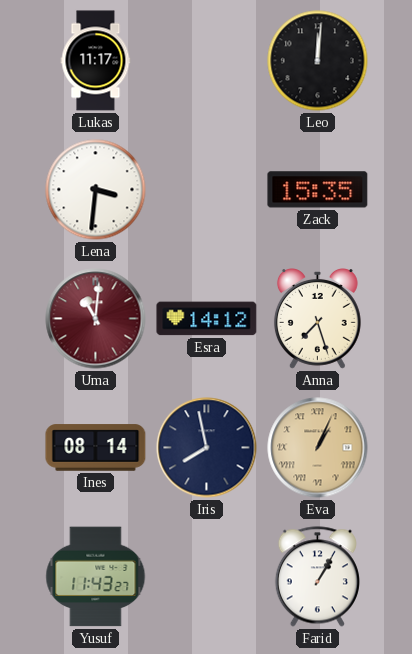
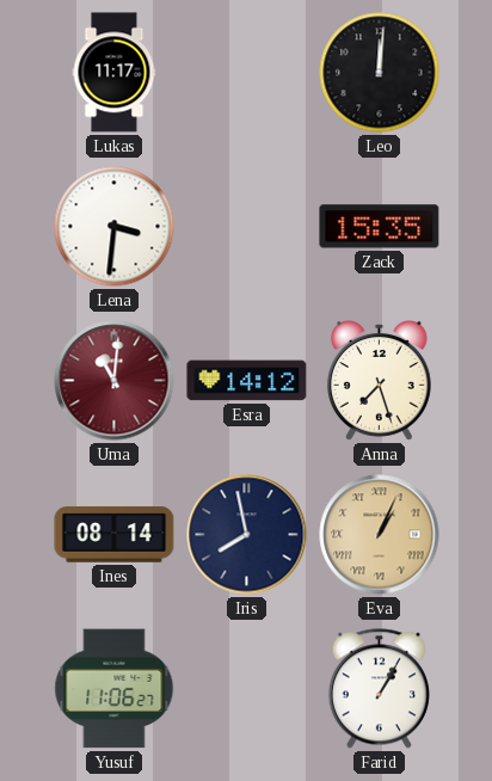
Yusuf: 11:43 -> 11:06 (115, 689)
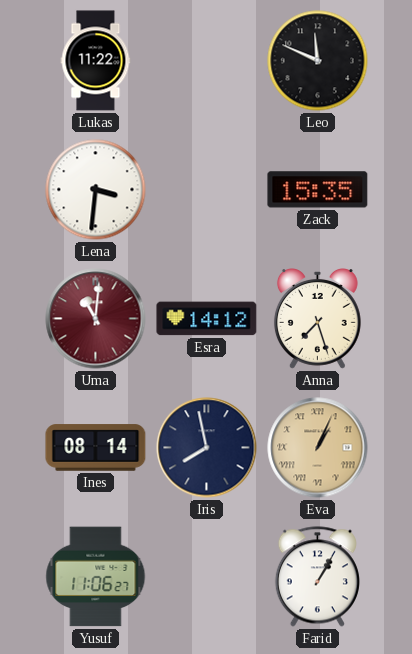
Lukas: 11:17 -> 11:22 (96, 61)
Leo: 12:01 -> 11:49 (318, 61)
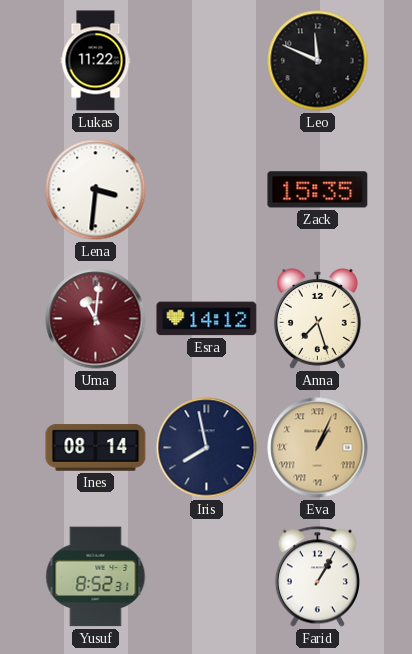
Yusuf: 11:06 -> 8:52 (96, 577)
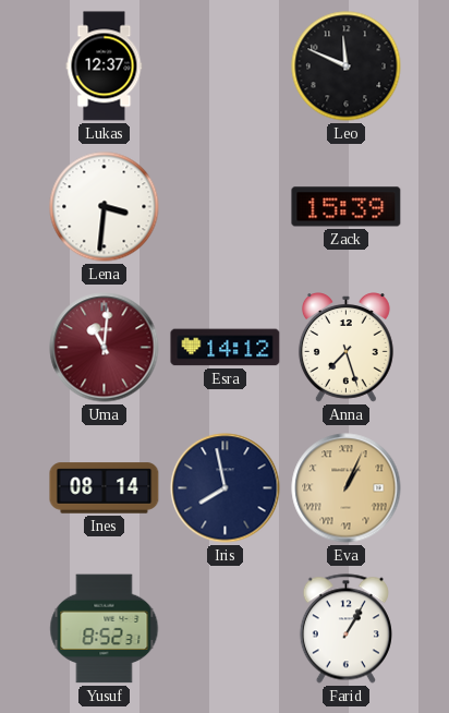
Lukas: 11:22 -> 12:37 (105, 67)
Zack: 15:35 -> 15:39 (347, 207)
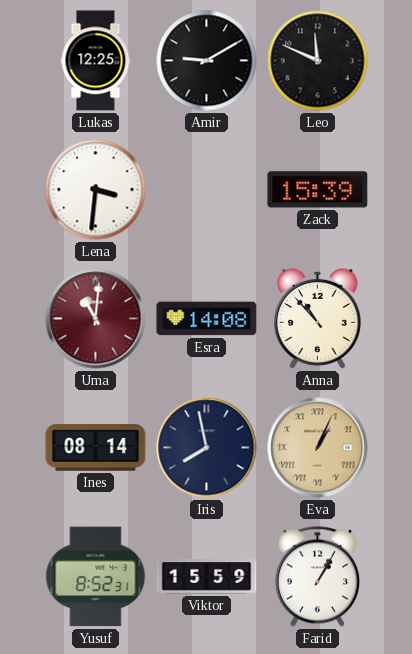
Lukas: 12:37 -> 12:25 (96, 61)
Amir: none -> 9:10 (207, 61)
Esra: 14:12 -> 14:08 (207, 319)
Anna: 7:27 -> 10:53 (317, 319)
Viktor: none -> 15:59 (207, 577)
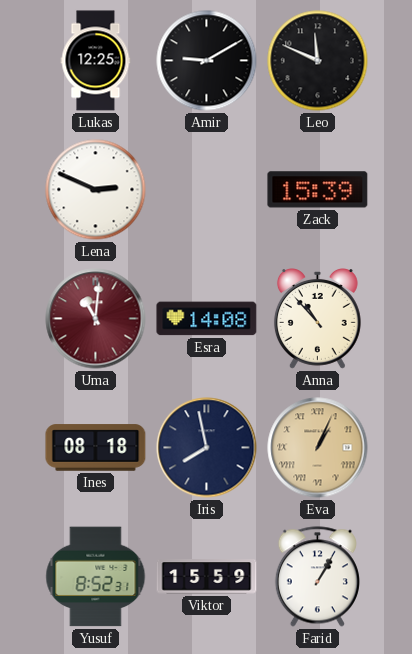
Lena: 3:31 -> 2:49 (96, 190)
Ines: 08:14 -> 08:18 (96, 448)
